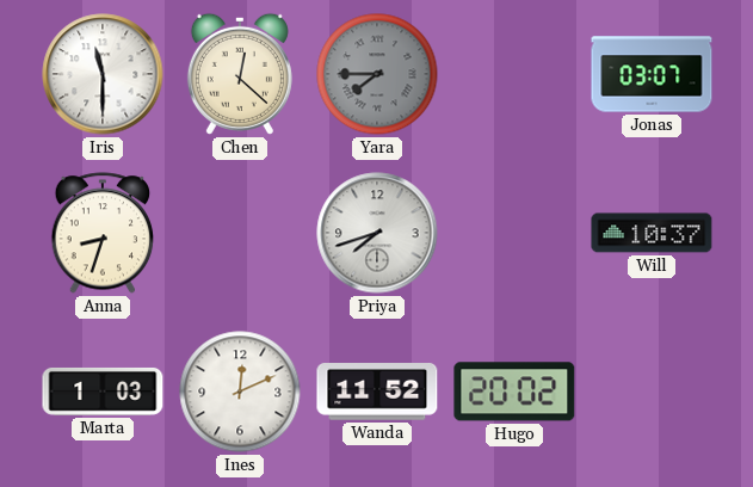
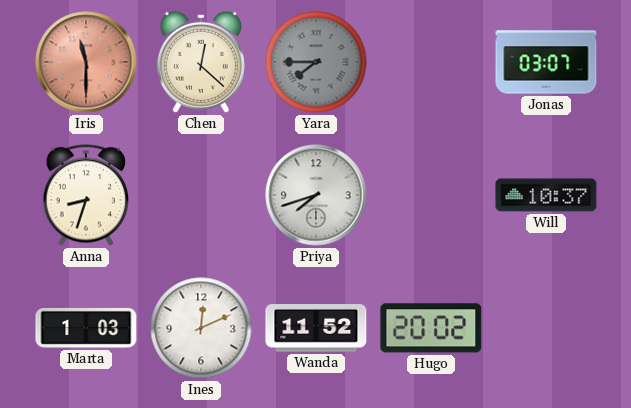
Iris dial: white -> salmon (86, 62)
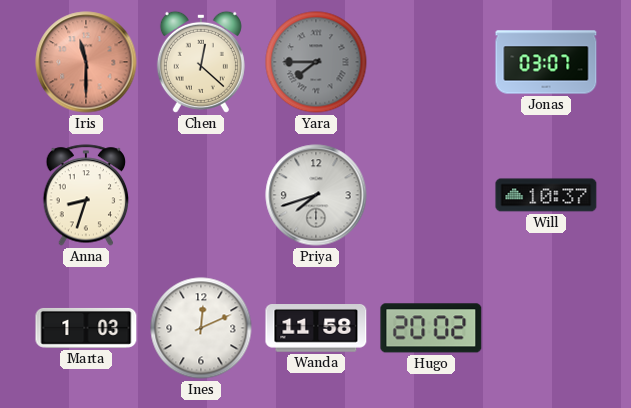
Wanda: 11:52 -> 11:58 (316, 329)
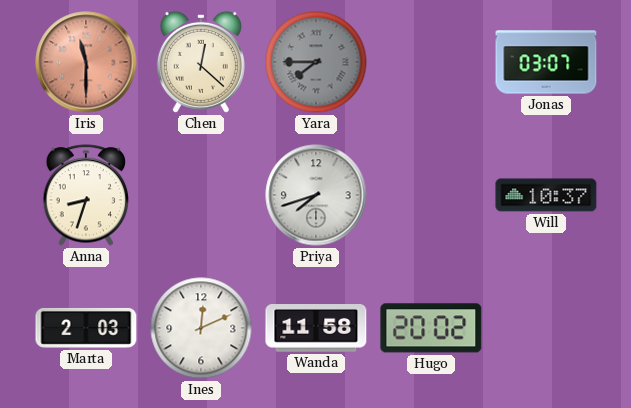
Marta: 1:03 -> 2:03 (86, 328)
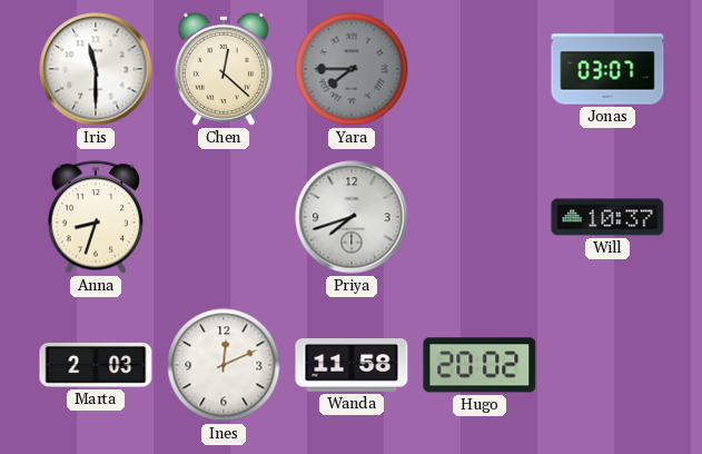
Iris dial: salmon -> white (96, 69)
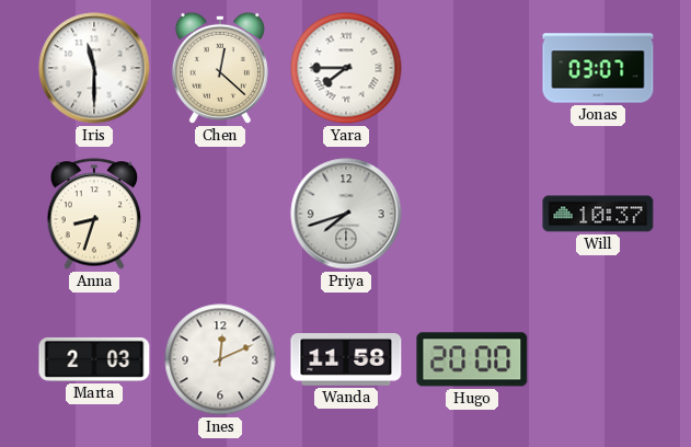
Yara dial: grey -> white (346, 68)
Hugo: 20:02 -> 20:00 (472, 359)
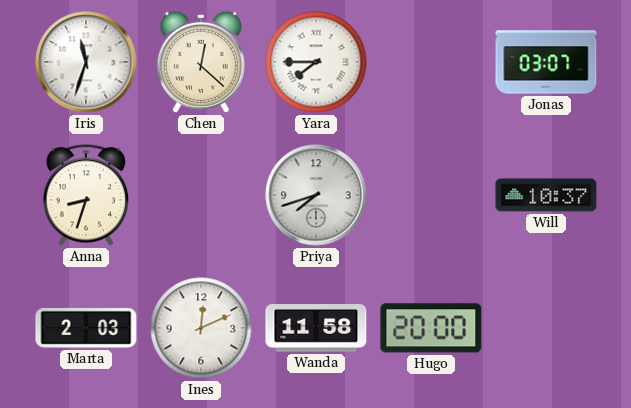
Iris: 11:30 -> 11:33 (86, 62)
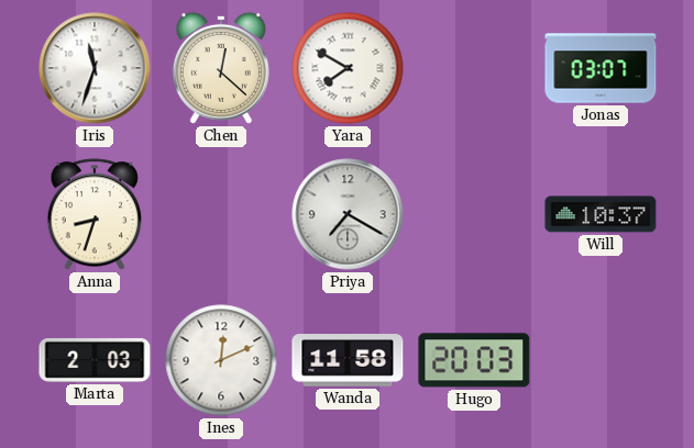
Yara: 7:45 -> 7:50 (348, 68)
Priya: 7:42 -> 7:20 (348, 214)
Hugo: 20:00 -> 20:03 (474, 360)
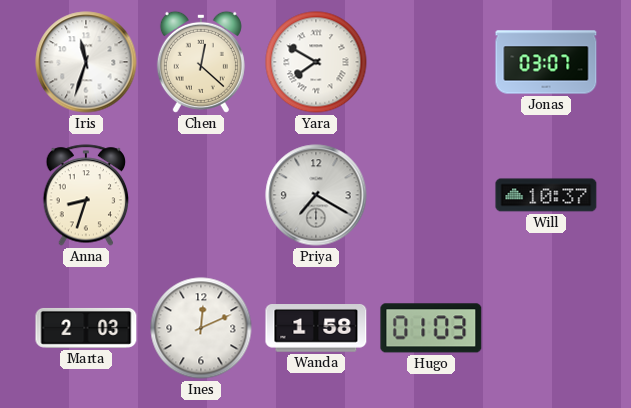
Wanda: 11:58 -> 1:58 (316, 329)
Hugo: 20:03 -> 01:03 (431, 328)
